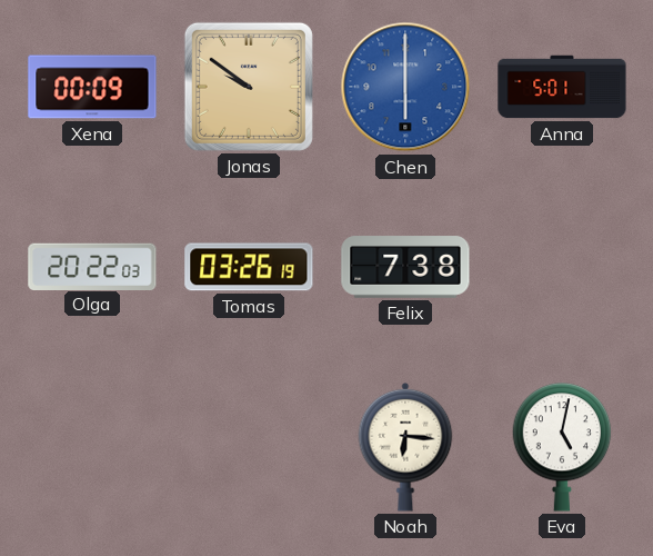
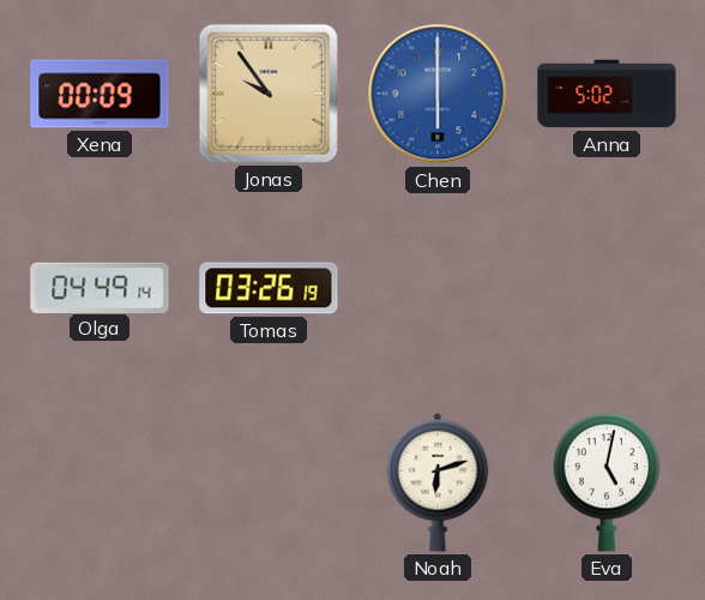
Jonas: 9:51 -> 9:54 (269, 94)
Anna: 5:01 -> 5:02 (607, 94)
Olga: 20:22 -> 04:49 (100, 287)
Felix: 7:38 -> none (405, 267)
Noah: 6:16 -> 6:12 (438, 482)
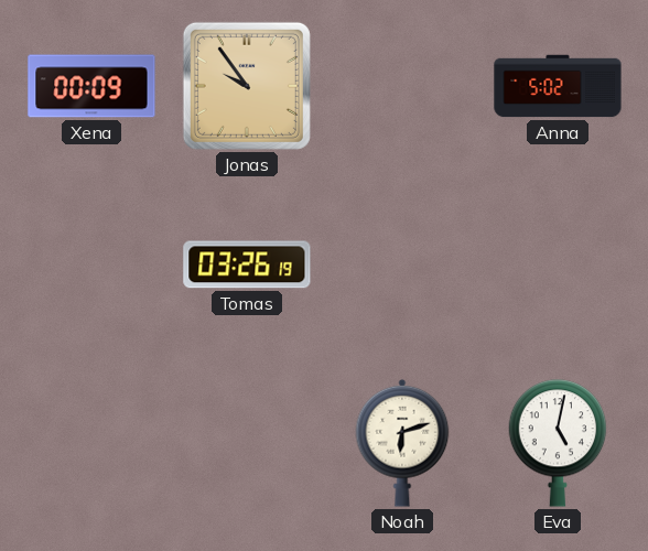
Chen: 6:00 -> none (438, 94)
Olga: 04:49 -> none (100, 287)
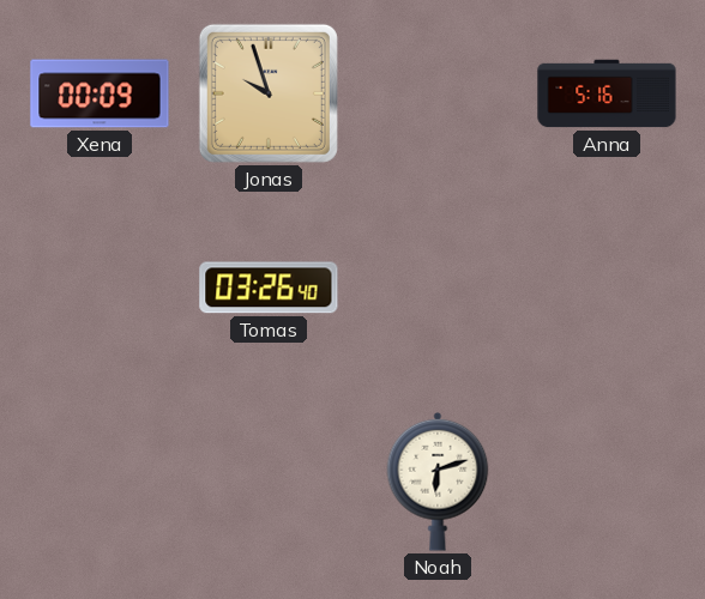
Jonas: 9:54 -> 9:57 (269, 93)
Anna: 5:02 -> 5:16 (607, 93)
Tomas: 03:26:19 -> 03:26:40 (269, 288)
Eva: 5:02 -> none (558, 443)
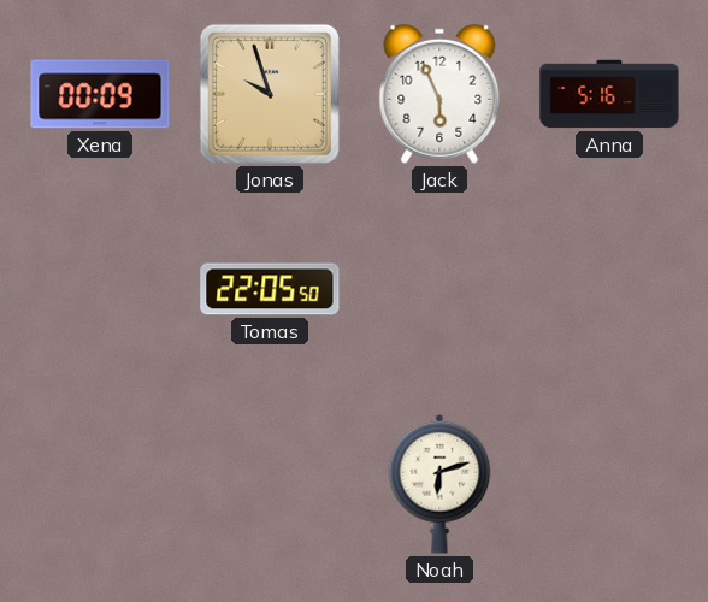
Jack: none -> 5:56 (439, 94)
Tomas: 03:26 -> 22:05 (270, 289)
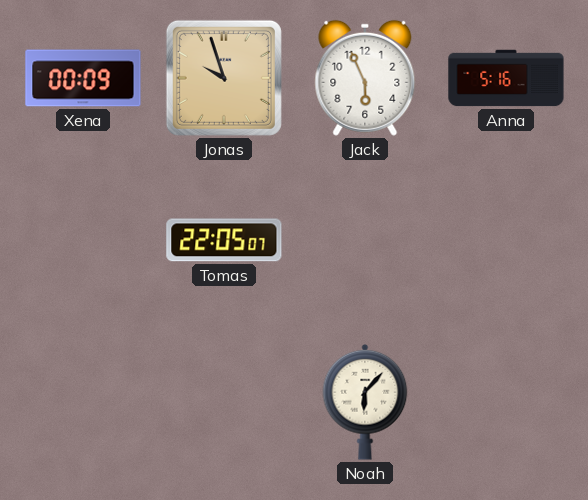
Tomas: 22:05:50 -> 22:05:07 (224, 240)
Noah: 6:12 -> 6:07 (365, 402)
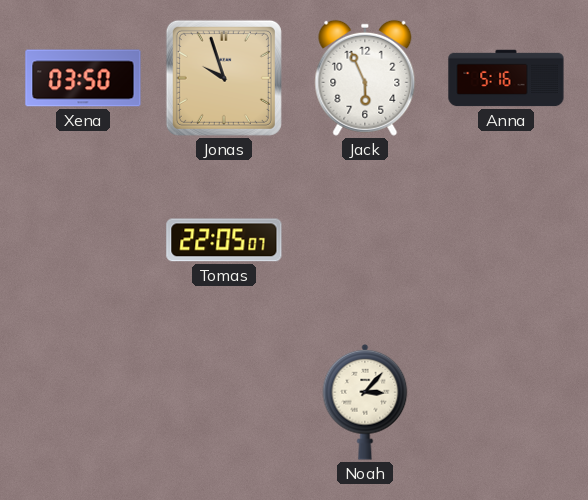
Xena: 00:09 -> 03:50 (83, 78)
Noah: 6:07 -> 3:07 (365, 402)
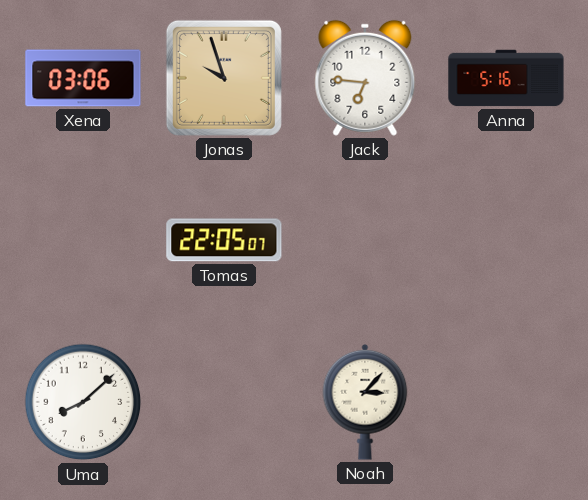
Xena: 03:50 -> 03:06 (83, 78)
Jack: 5:56 -> 6:46 (365, 78)
Uma: none -> 8:08 (83, 402)
